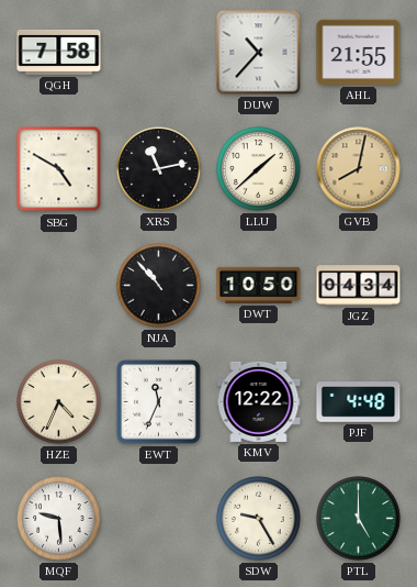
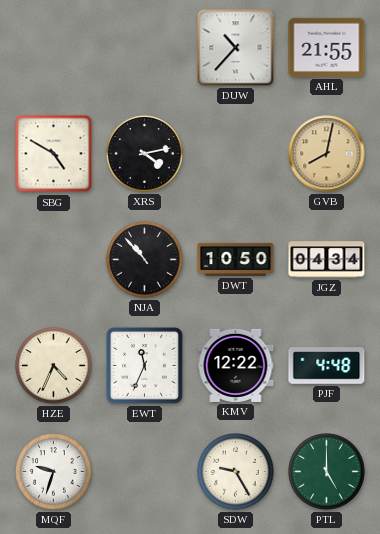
QGH: 7:58 -> none (59, 52)
XRS: 11:13 -> 4:13 (145, 154)
LLU: 1:38 -> none (259, 169)
MQF: 9:29 -> 9:33 (54, 472)
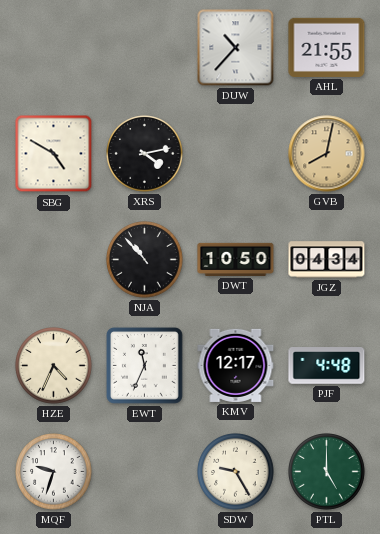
KMV: 12:22 -> 12:17 (236, 365)
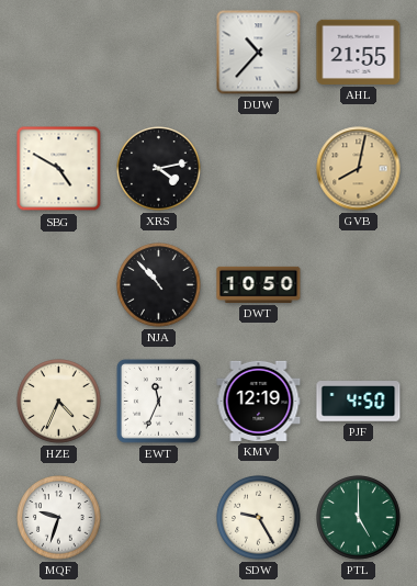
JGZ: 04:34 -> none (327, 260)
KMV: 12:17 -> 12:19 (259, 401)
PJF: 4:48 -> 4:50 (359, 402)
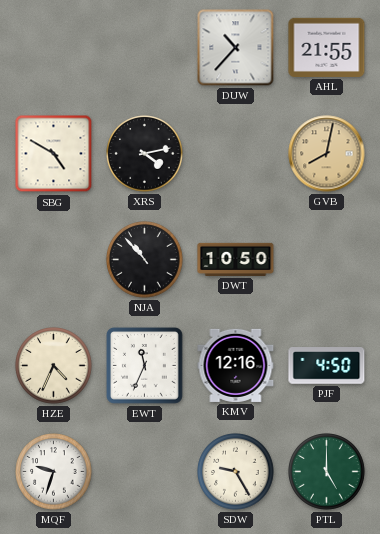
KMV: 12:19 -> 12:16 (236, 365)
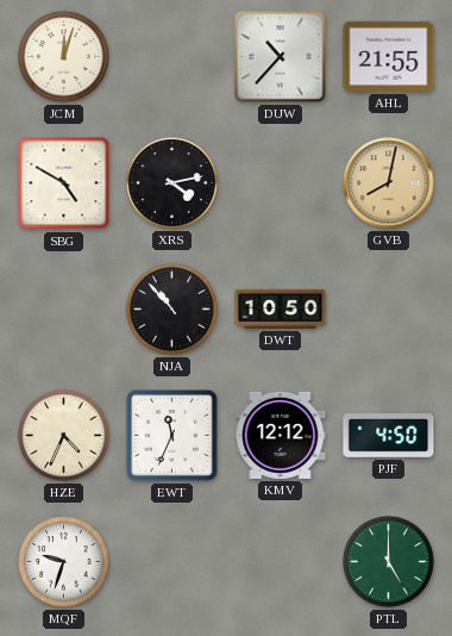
JCM: none -> 12:03 (64, 57)
KMV: 12:16 -> 12:12 (281, 435)
SDW: 9:25 -> none (236, 472)
